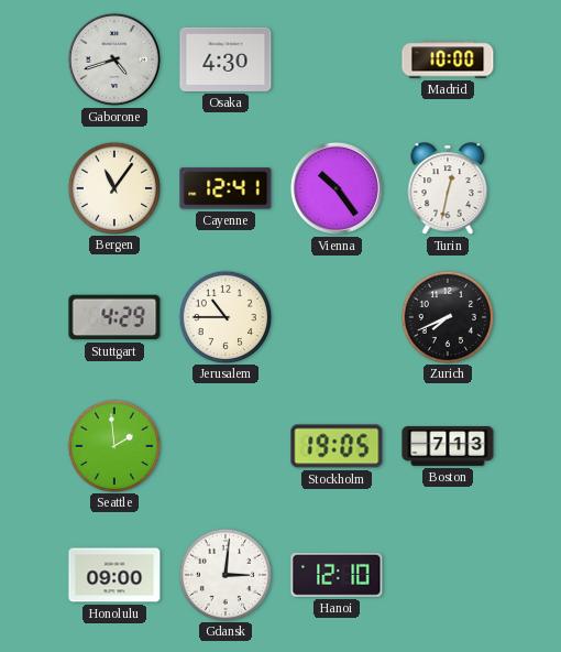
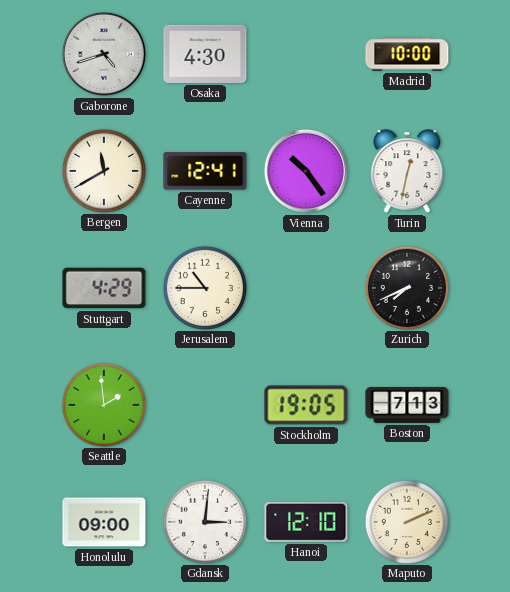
Bergen: 11:06 -> 11:40 (103, 170)
Maputo: none -> 2:11 (406, 521)
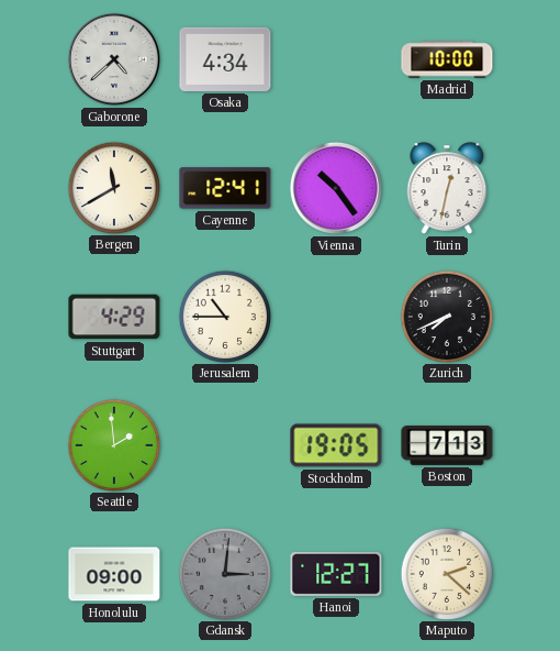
Gaborone: 4:42 -> 4:38 (114, 59)
Osaka: 4:30 -> 4:34 (225, 59)
Gdansk dial: white -> grey (224, 573)
Hanoi: 12:10 -> 12:27 (336, 574)
Maputo: 2:11 -> 2:22 (446, 573)
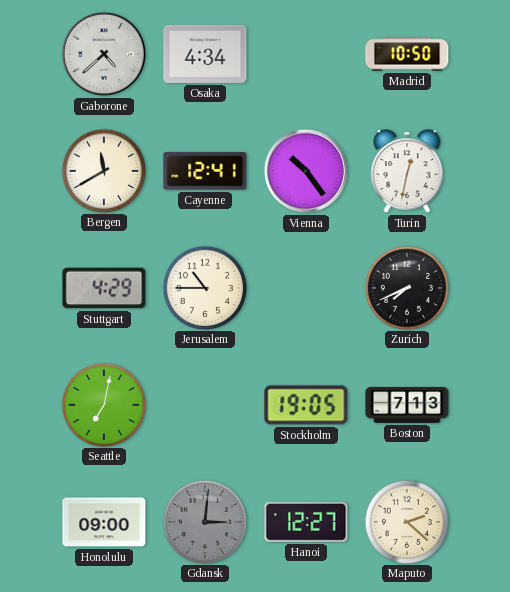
Madrid: 10:00 -> 10:50 (407, 54)
Seattle: 1:59 -> 7:02 (103, 404)
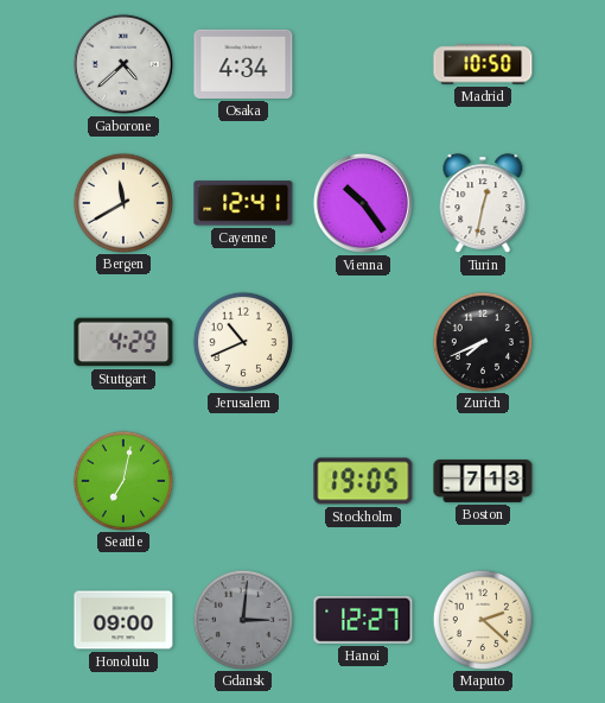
Jerusalem: 10:45 -> 10:41 (242, 341)
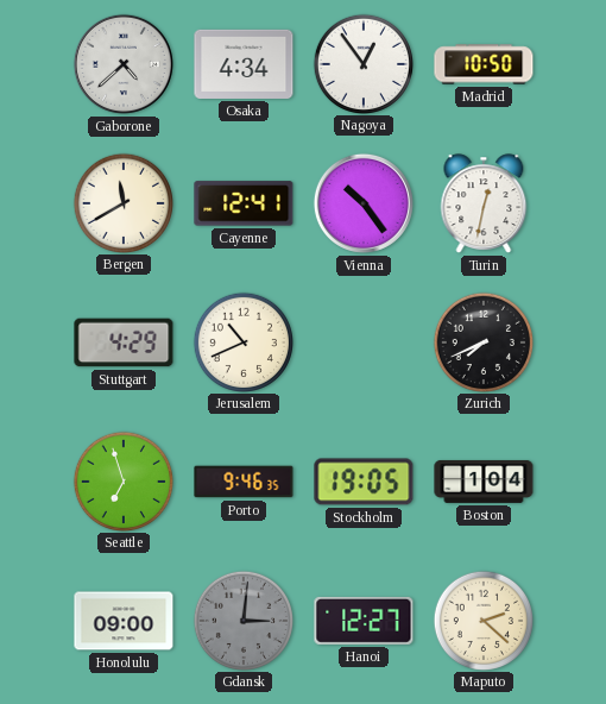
Nagoya: none -> 12:54 (362, 63)
Seattle: 7:02 -> 6:57 (122, 480)
Porto: none -> 9:46 (244, 482)
Boston: 7:13 -> 1:04 (484, 482)
